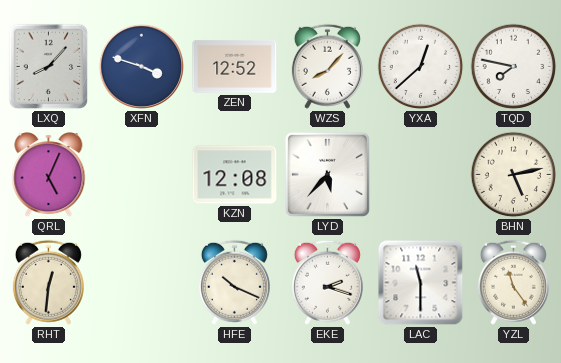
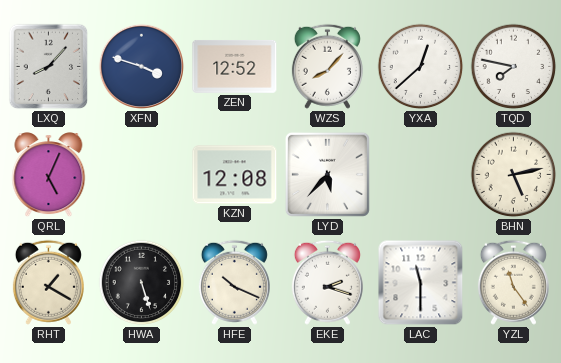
RHT: 12:31 -> 1:20 (48, 282)
HWA: none -> 5:27 (142, 283)
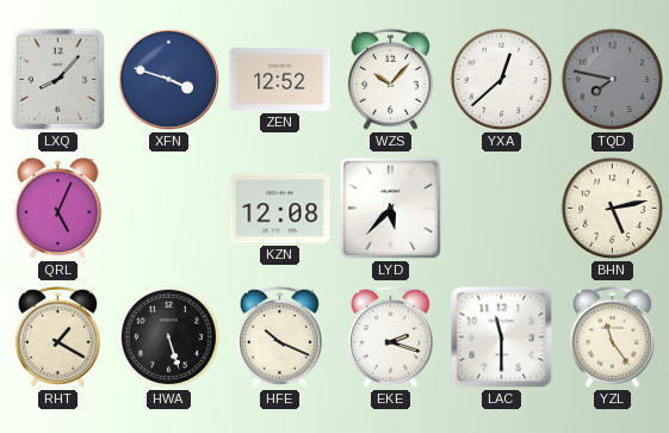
WZS: 8:07 -> 10:07 (390, 79)
TQD dial: white -> grey (613, 80)
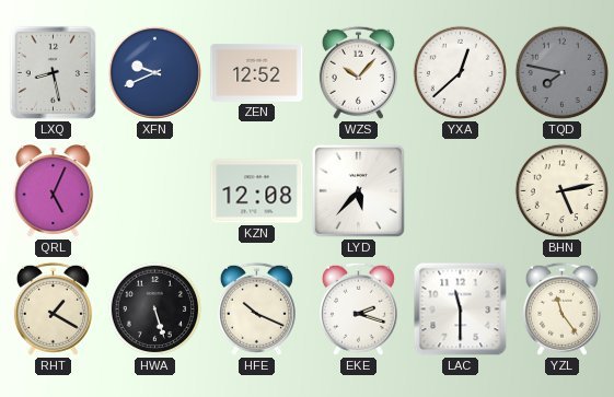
LXQ: 8:07 -> 8:28 (54, 73)
XFN: 3:48 -> 9:41 (154, 72)
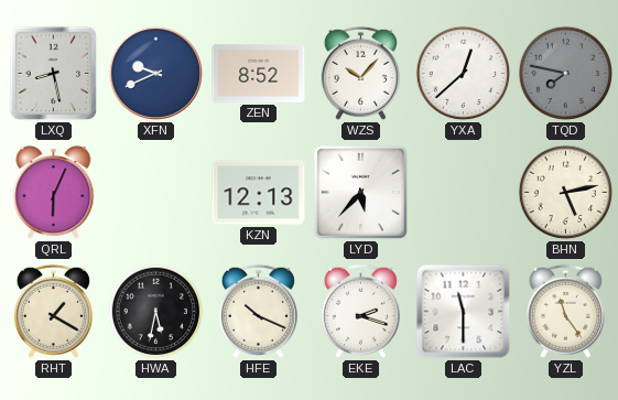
ZEN: 12:52 -> 8:52 (259, 73)
QRL: 5:04 -> 6:04 (54, 193)
KZN: 12:08 -> 12:13 (259, 193)
HWA: 5:27 -> 5:32 (156, 312)
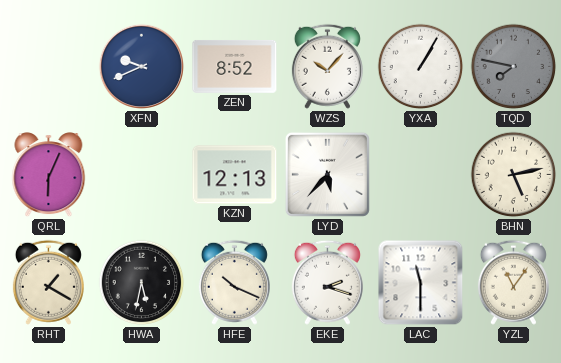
LXQ: 8:28 -> none (54, 74)
YXA: 12:38 -> 1:05 (421, 67)
YZL: 11:24 -> 11:06 (513, 282)
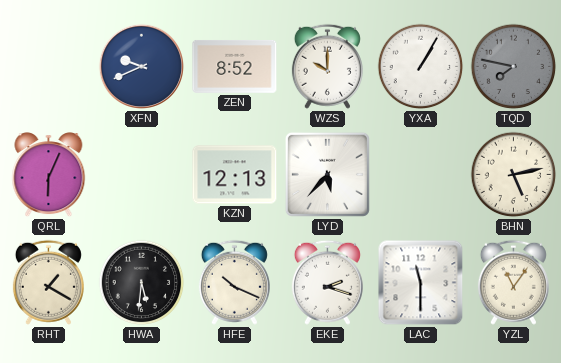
WZS: 10:07 -> 10:00 (327, 66)
HWA: 5:32 -> 5:31 (142, 283)
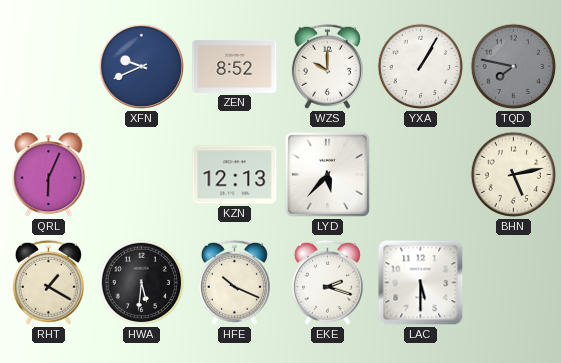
LAC: 11:30 -> 5:30 (421, 283)
YZL: 11:06 -> none (513, 282)
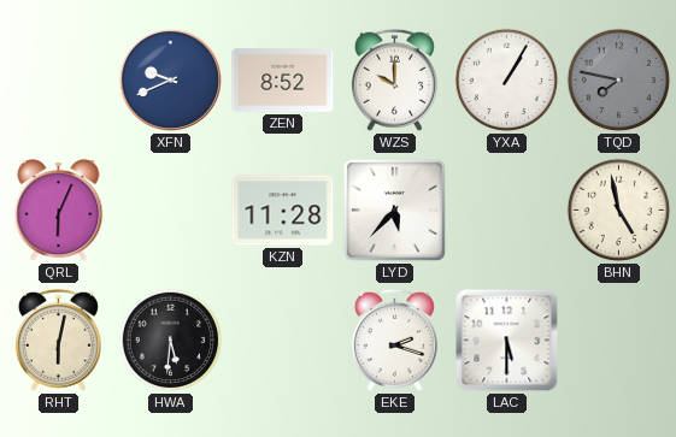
KZN: 12:13 -> 11:28 (283, 211)
BHN: 5:13 -> 4:58 (619, 211)
RHT: 1:20 -> 6:02 (58, 339)
HFE: 10:19 -> none (234, 282)
